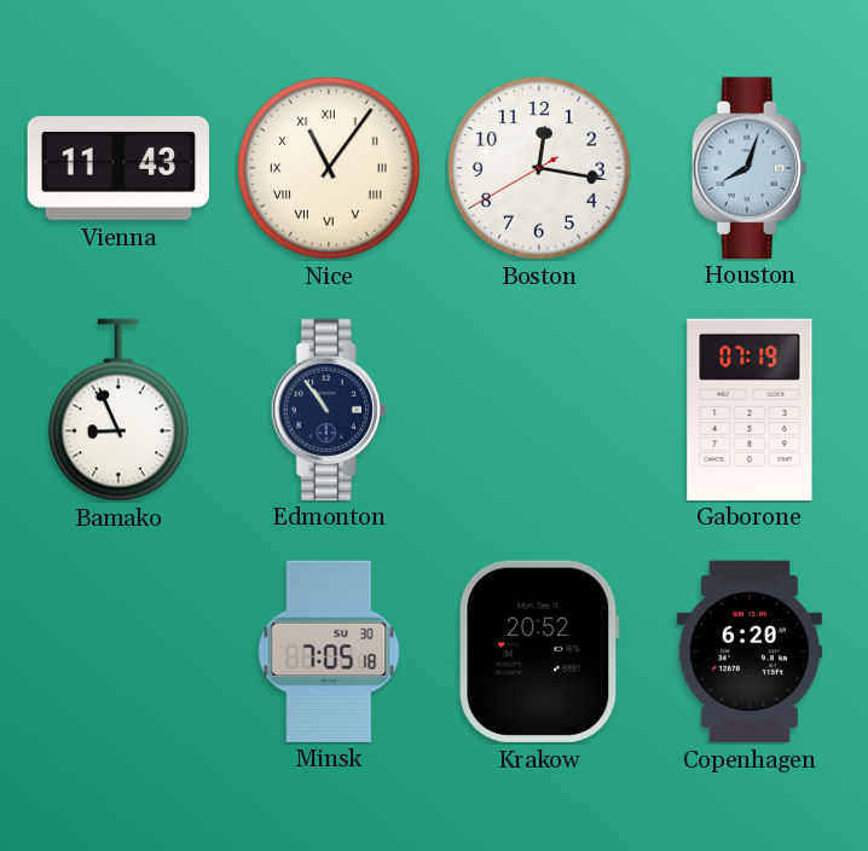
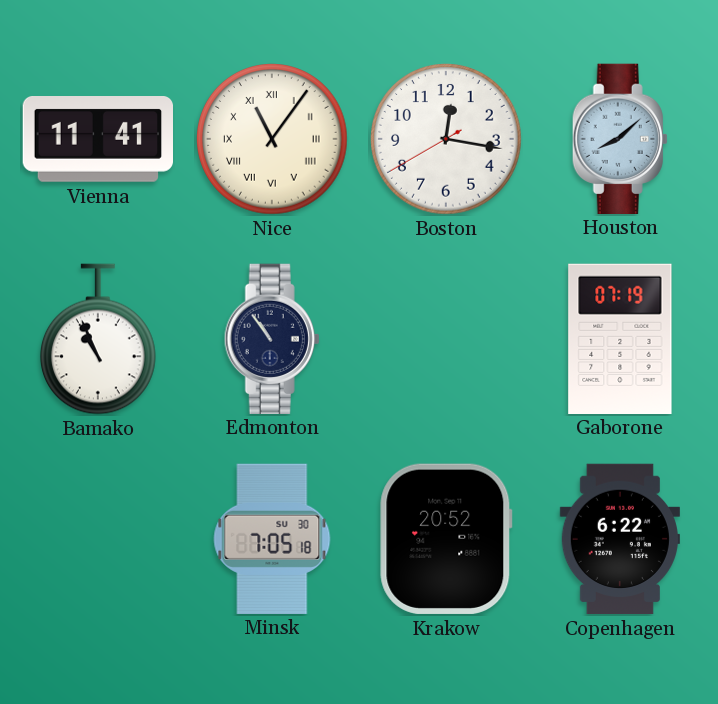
Vienna: 11:43 -> 11:41 (97, 140)
Houston: 8:03 -> 8:08 (620, 138)
Bamako: 8:56 -> 10:56 (98, 339)
Copenhagen: 6:20 -> 6:22 (620, 539)
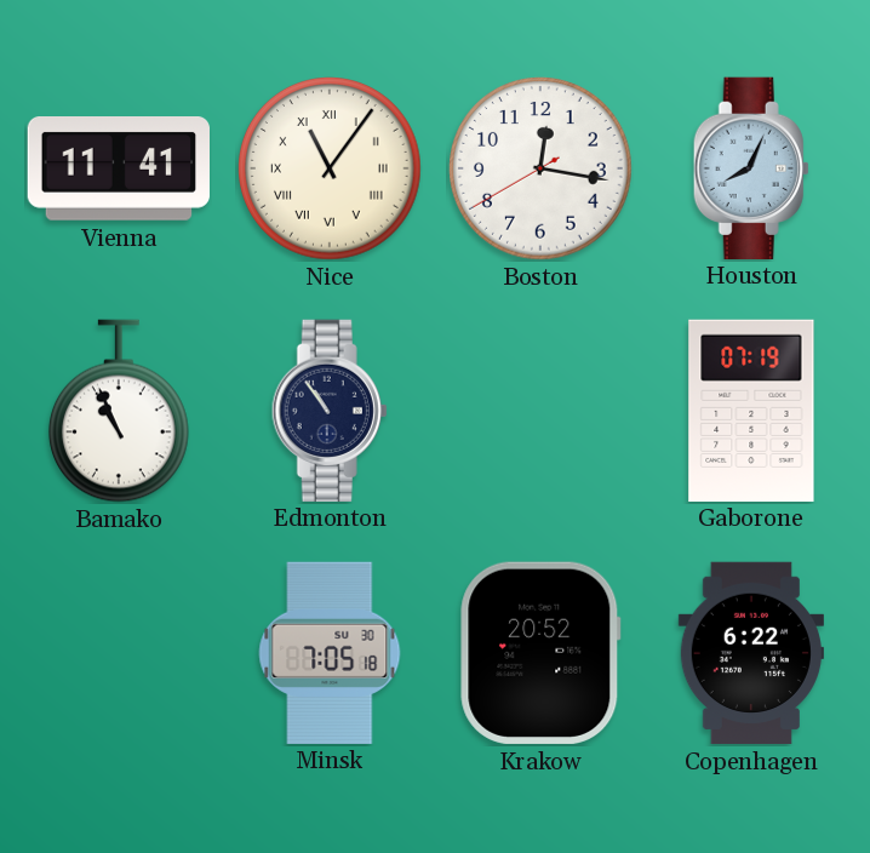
Houston: 8:08 -> 8:04 (751, 167)
